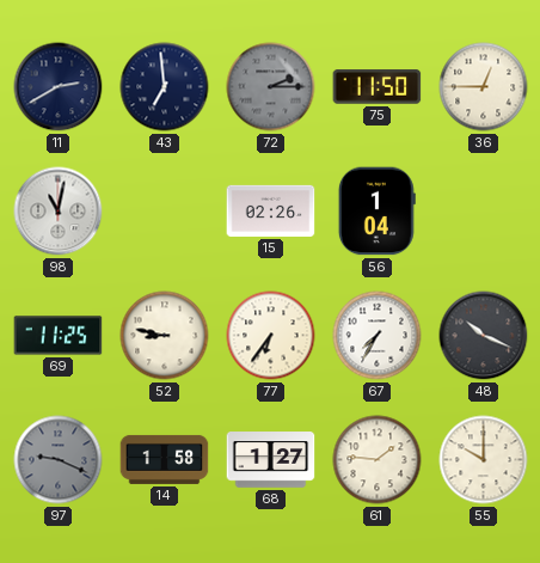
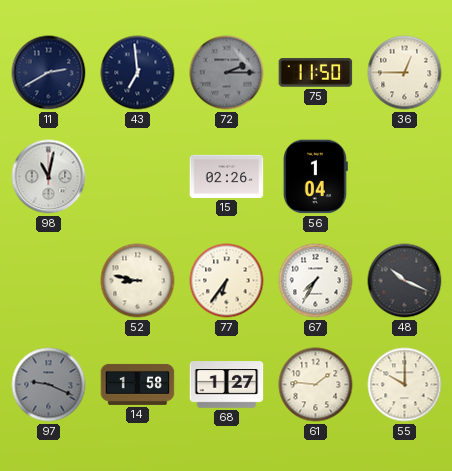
69: 11:25 -> none (59, 336)
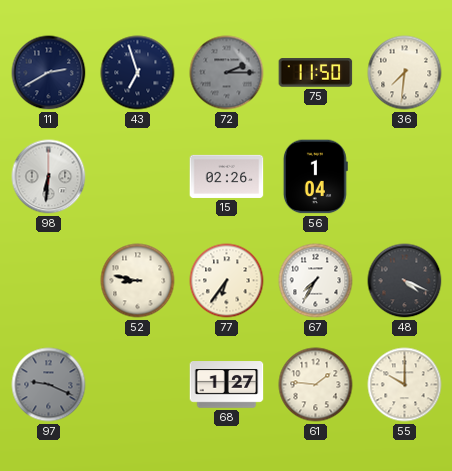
43: 6:59 -> 6:57 (138, 73)
36: 12:45 -> 7:31 (405, 73)
98: 11:02 -> 6:31 (49, 177)
48: 10:19 -> 4:19 (405, 281)
14: 1:58 -> none (138, 384)
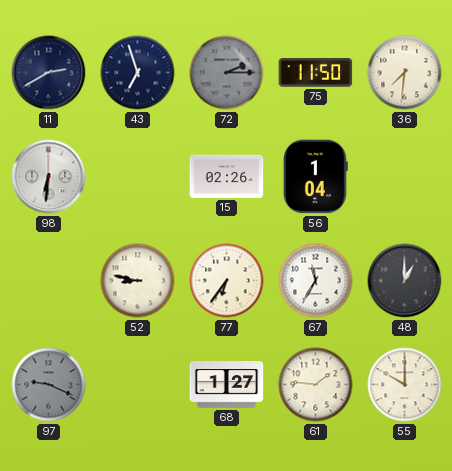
67: 7:35 -> 11:35 (316, 281)
48: 4:19 -> 1:00 (405, 281)
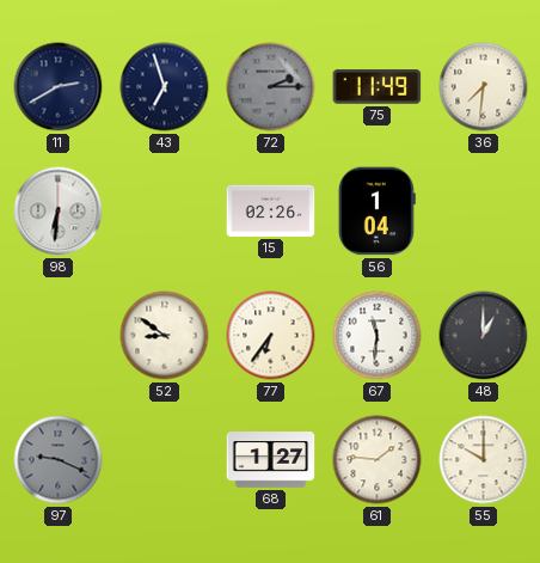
75: 11:50 -> 11:49 (378, 87)
52: 8:47 -> 8:51 (165, 336)
67: 11:35 -> 11:31 (378, 336)
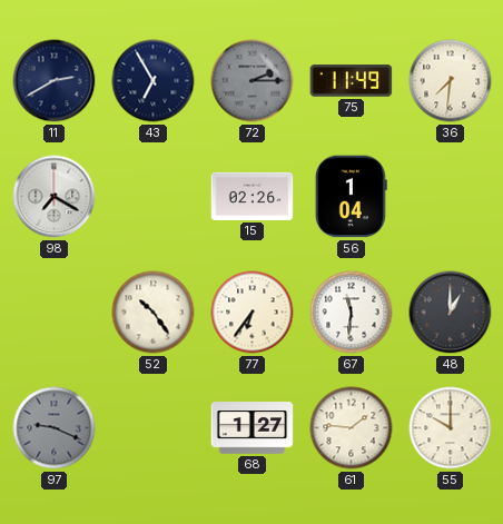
43: 6:57 -> 6:55 (154, 81)
98: 6:31 -> 7:20 (55, 197)
52: 8:51 -> 10:24 (154, 313)
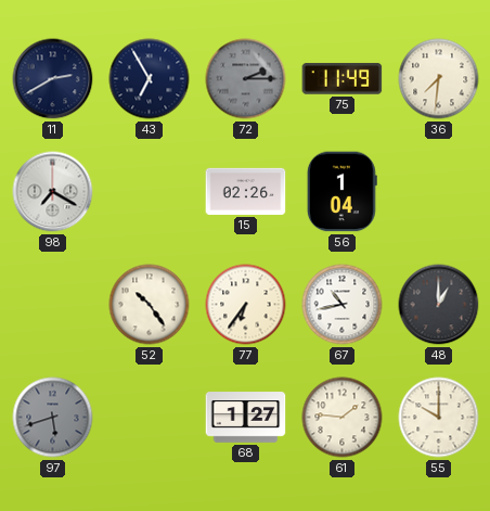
67: 11:31 -> 10:43 (343, 305)
97: 9:19 -> 5:42 (53, 418)
